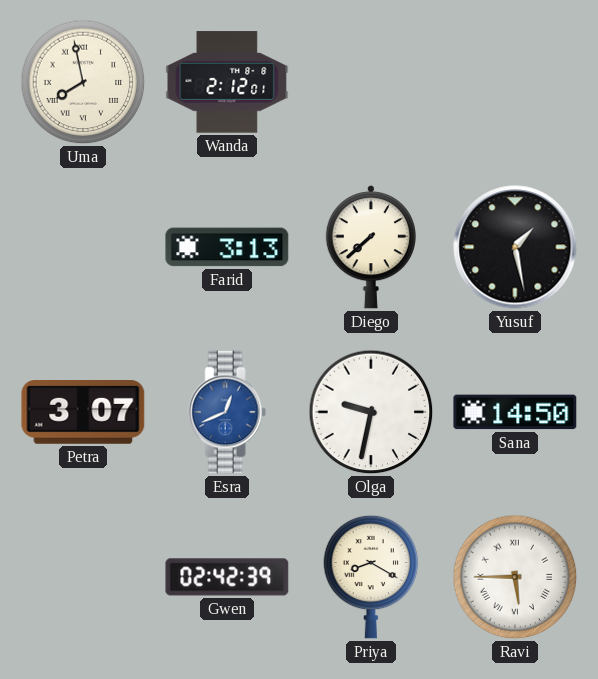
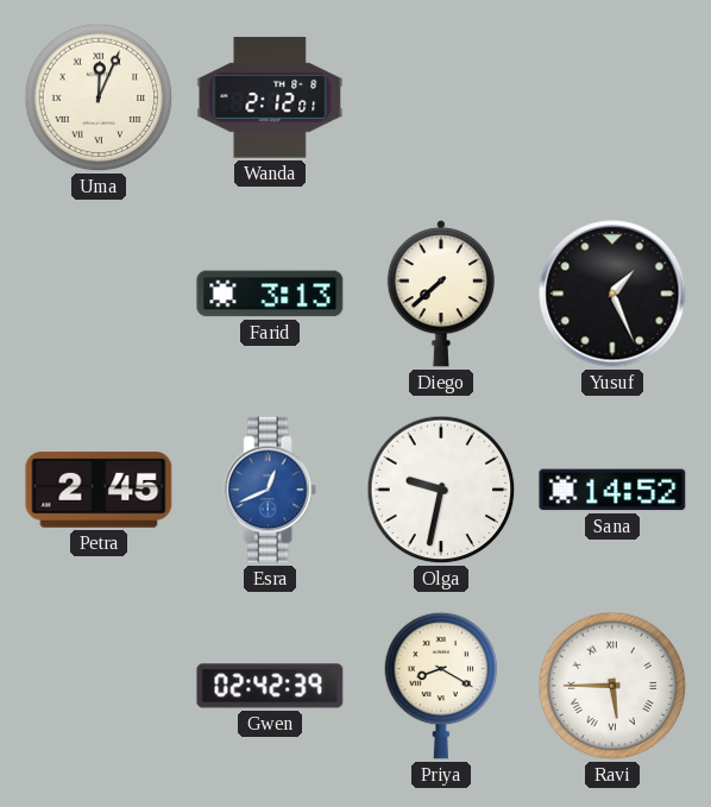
Uma: 7:58 -> 12:04 (99, 97)
Yusuf: 1:28 -> 1:26 (612, 294)
Petra: 3:07 -> 2:45 (99, 491)
Sana: 14:50 -> 14:52 (612, 490)
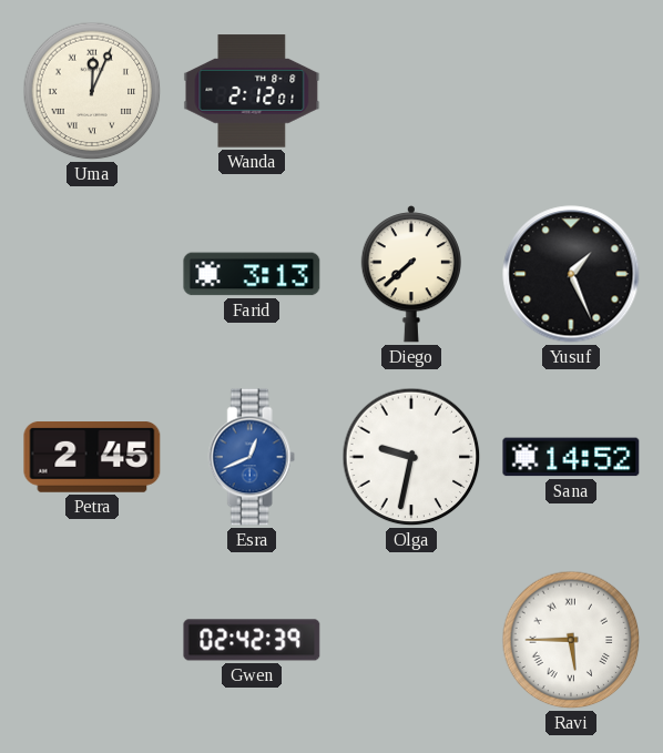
Priya: 8:20 -> none (441, 686)
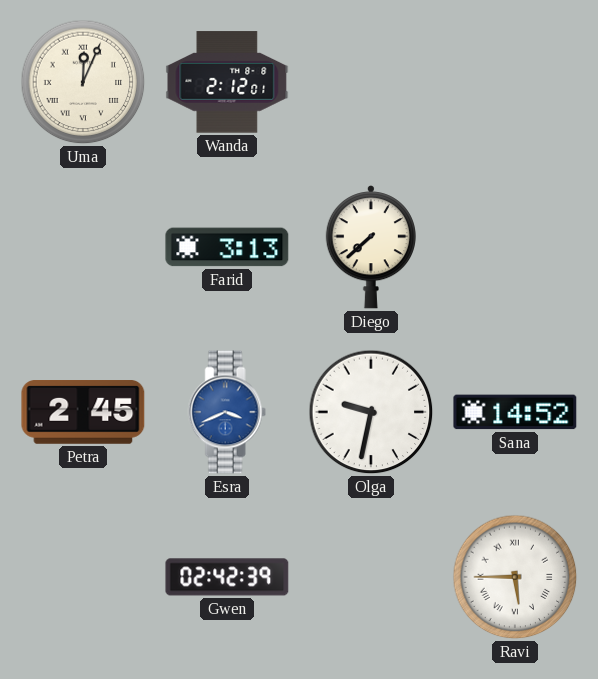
Yusuf: 1:26 -> none (571, 274)
Esra: 12:41 -> 3:41 (227, 412)
